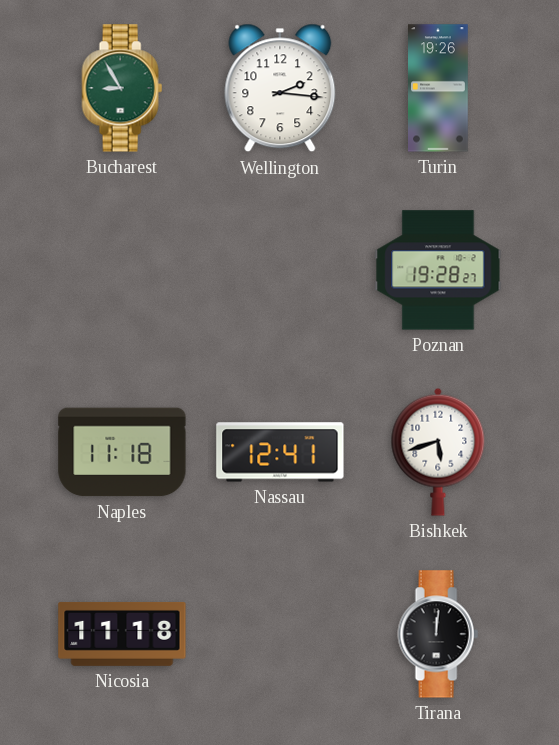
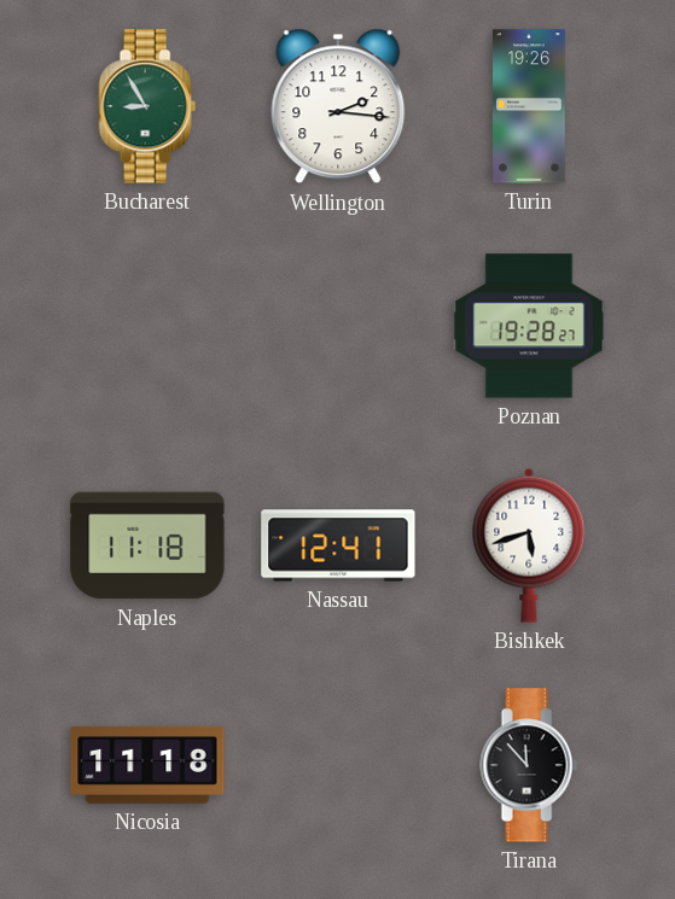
Tirana: 12:01 -> 11:53 (529, 765)
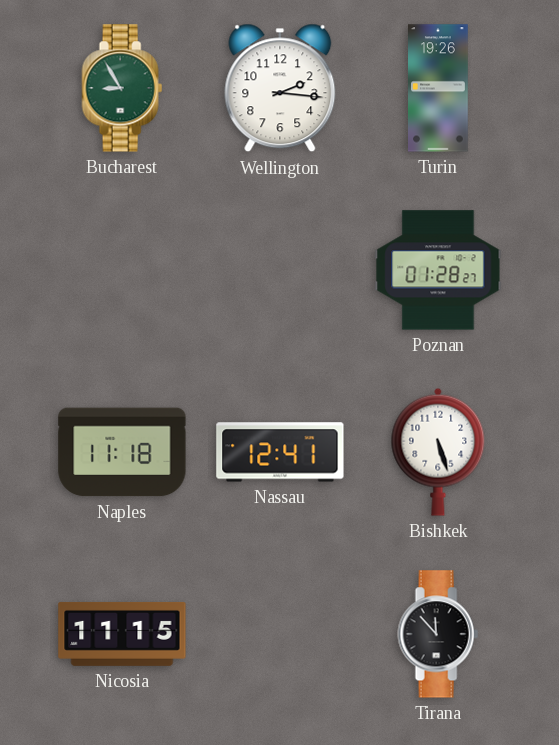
Poznan: 19:28 -> 01:28 (438, 270)
Bishkek: 5:42 -> 5:27 (438, 452)
Nicosia: 11:18 -> 11:15 (122, 634)
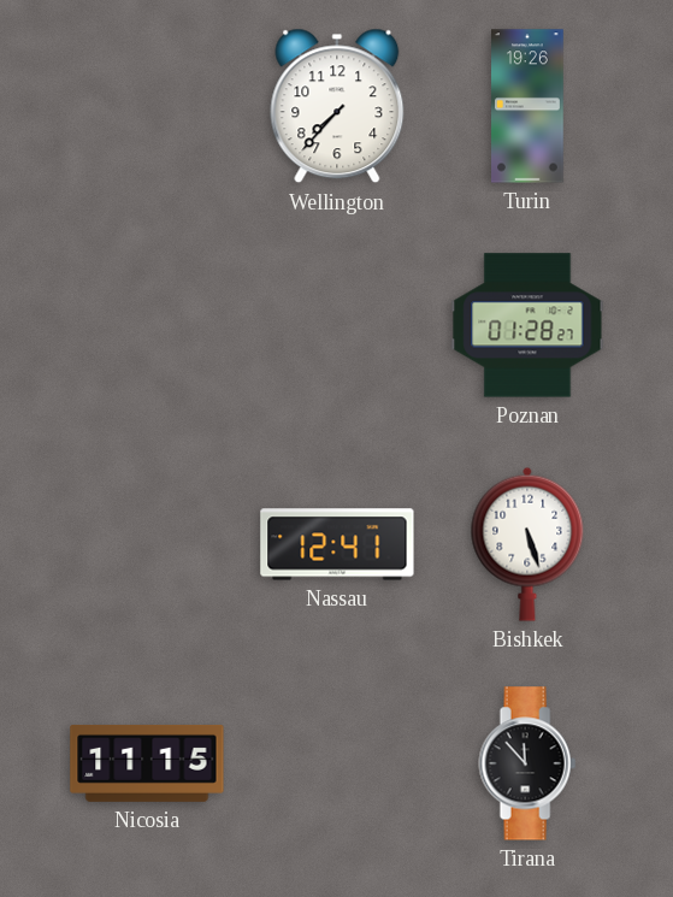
Bucharest: 8:55 -> none (122, 88)
Wellington: 2:16 -> 7:37 (337, 106)
Naples: 11:18 -> none (122, 452)
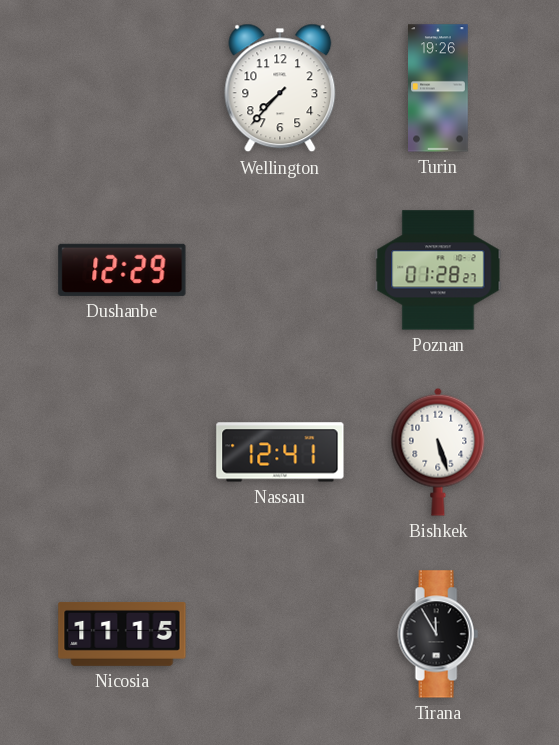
Dushanbe: none -> 12:29 (122, 270)
Tirana: 11:53 -> 11:55 (438, 634)
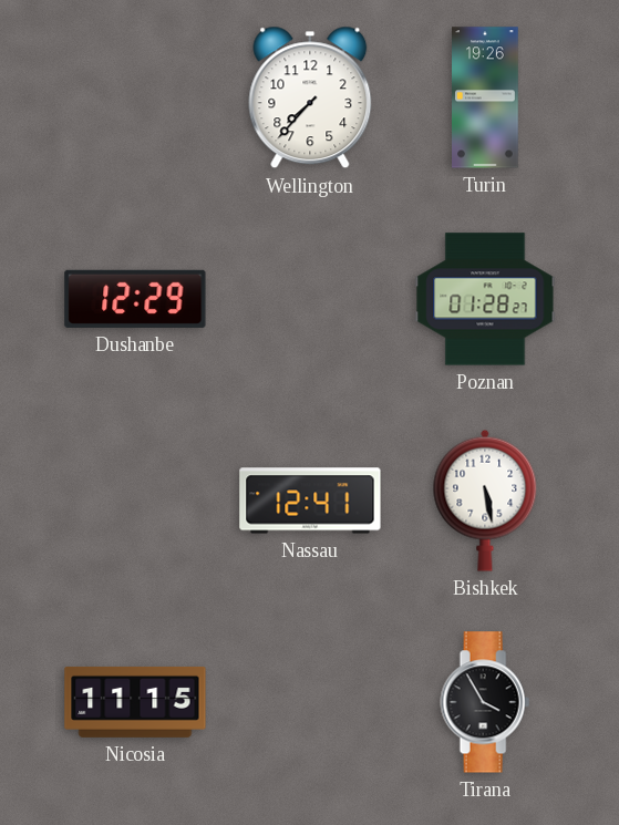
Bishkek: 5:27 -> 5:28 (485, 501)
Tirana: 11:55 -> 3:55 (485, 702)
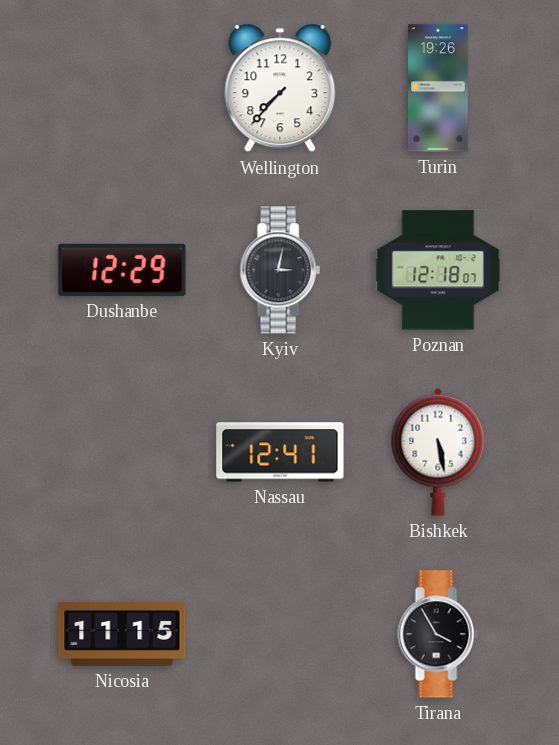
Kyiv: none -> 3:02 (280, 270)
Poznan: 01:28 -> 12:18 (438, 270)
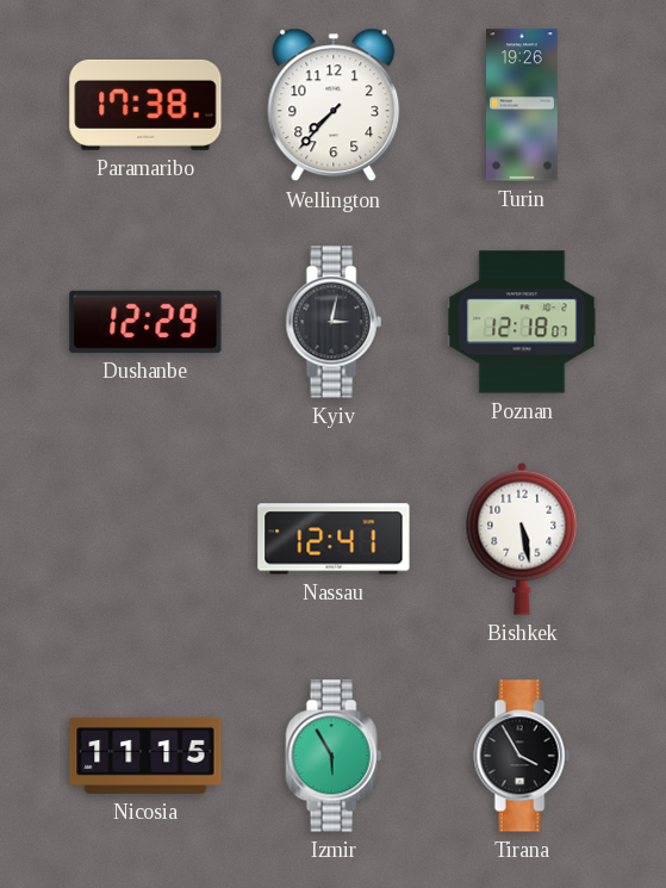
Paramaribo: none -> 17:38 (145, 105)
Izmir: none -> 5:55 (334, 756)
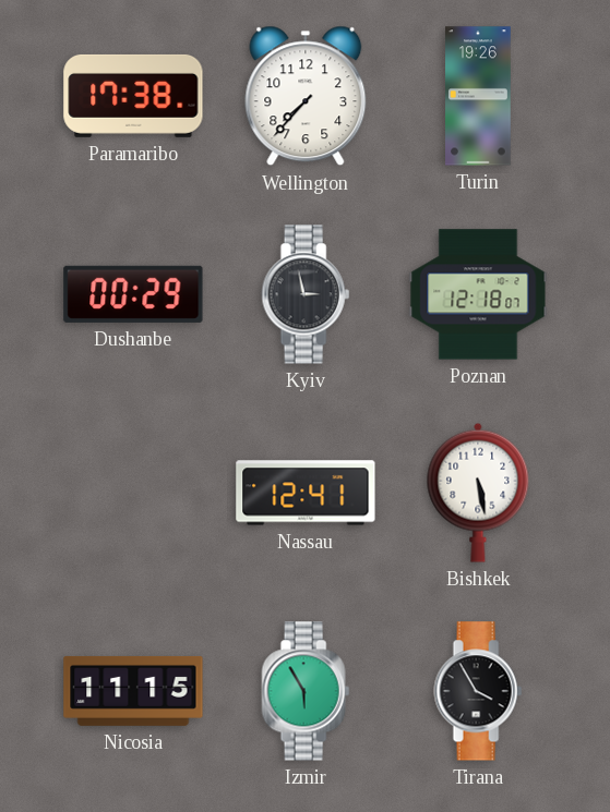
Dushanbe: 12:29 -> 00:29 (133, 294)
Kyiv: 3:02 -> 2:58 (306, 294)
